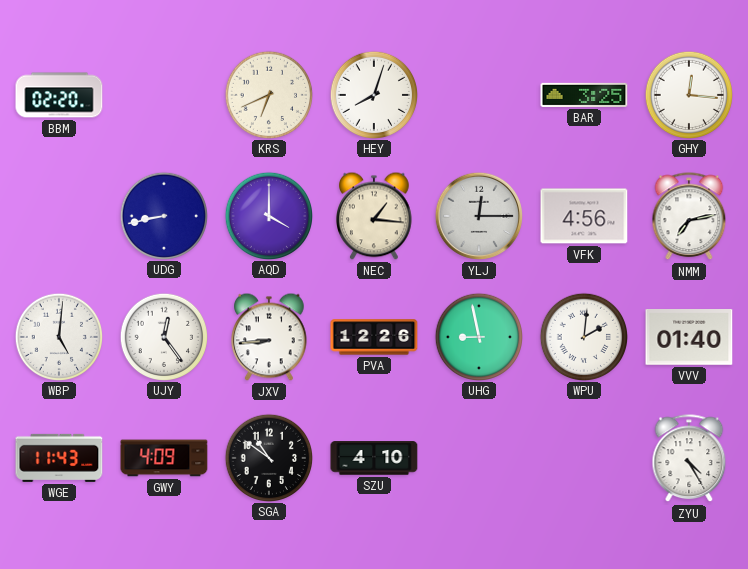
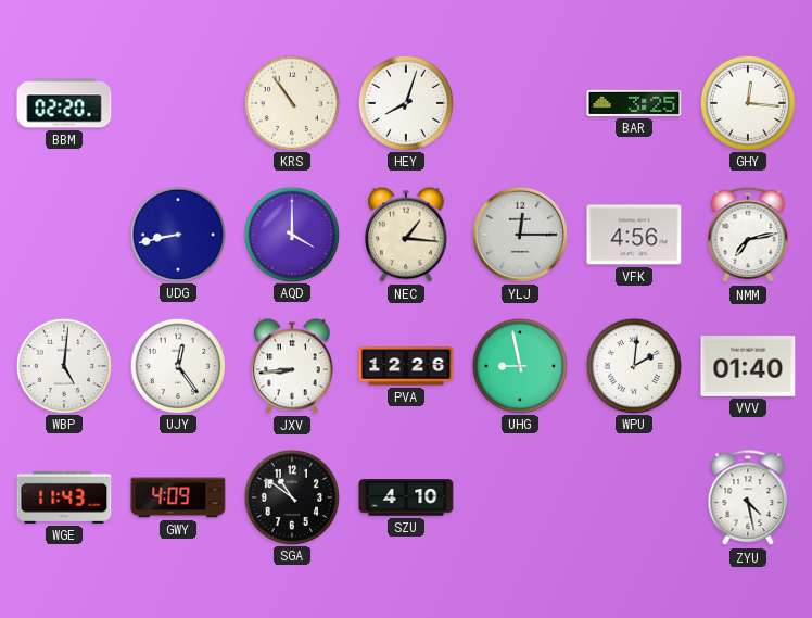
KRS: 6:41 -> 10:54 (291, 102)
ZYU: 4:25 -> 4:28 (748, 499)
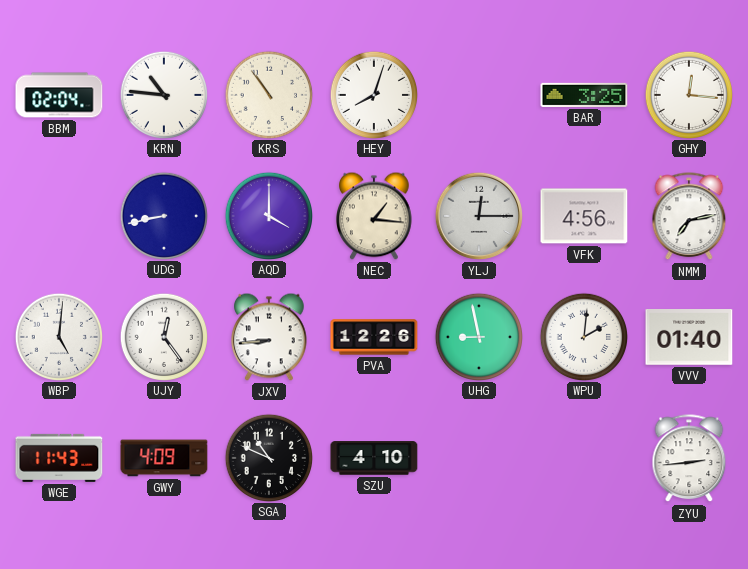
BBM: 02:20 -> 02:04 (59, 95)
KRN: none -> 10:46 (163, 94)
SGA: 10:51 -> 10:49 (268, 457)
ZYU: 4:28 -> 2:44 (689, 459)
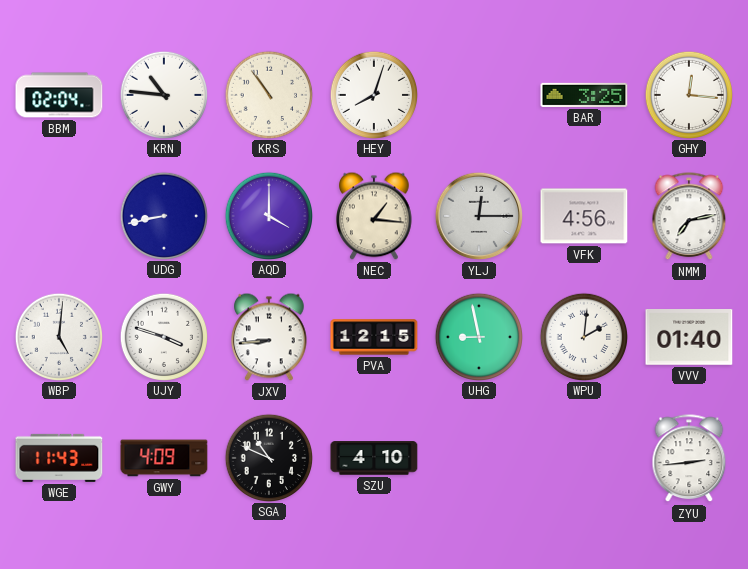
UJY: 12:24 -> 3:48 (163, 336)
PVA: 12:26 -> 12:15 (374, 337)
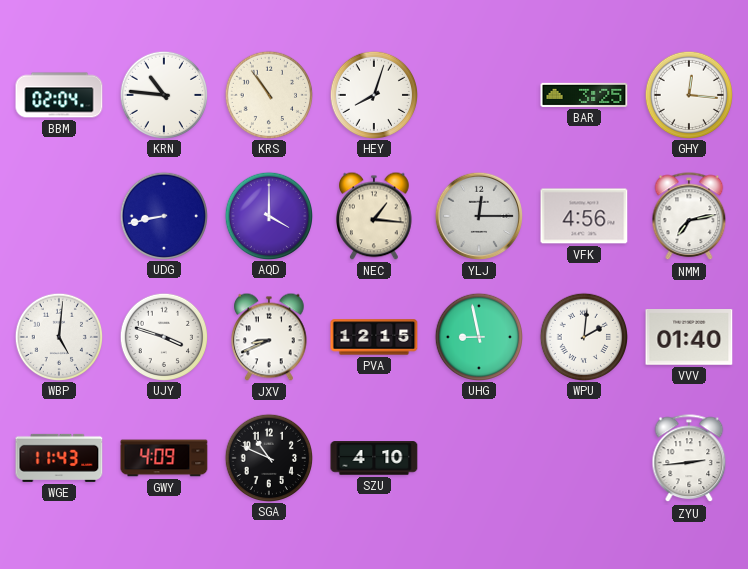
JXV: 8:44 -> 8:41 (270, 337)
